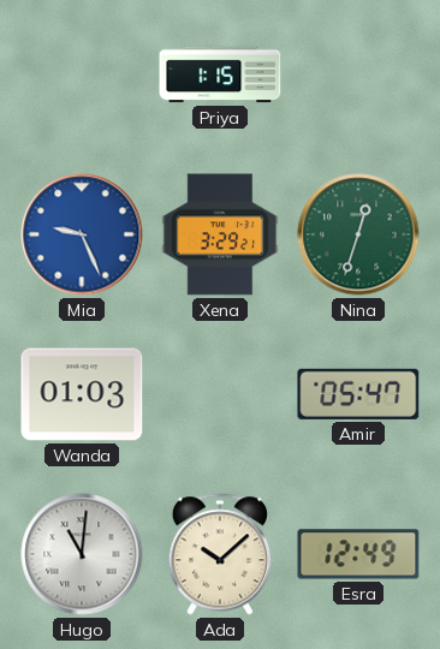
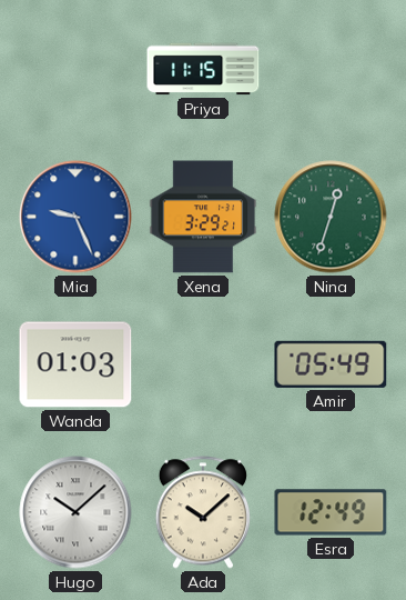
Priya: 1:15 -> 11:15 (203, 69)
Amir: 05:47 -> 05:49 (331, 364)
Hugo: 11:01 -> 10:08 (75, 512)
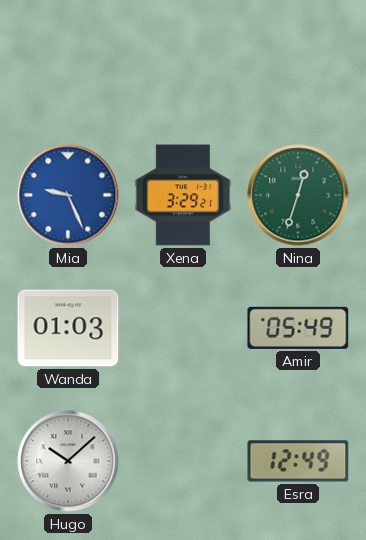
Priya: 11:15 -> none (203, 69)
Ada: 10:08 -> none (202, 512)
